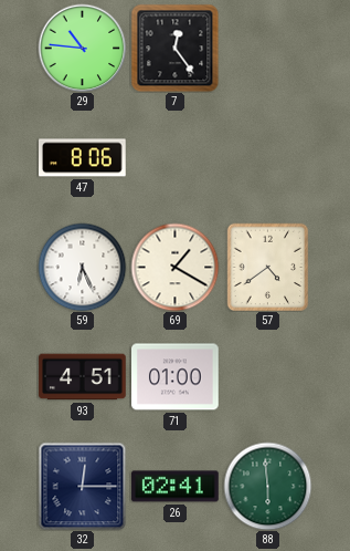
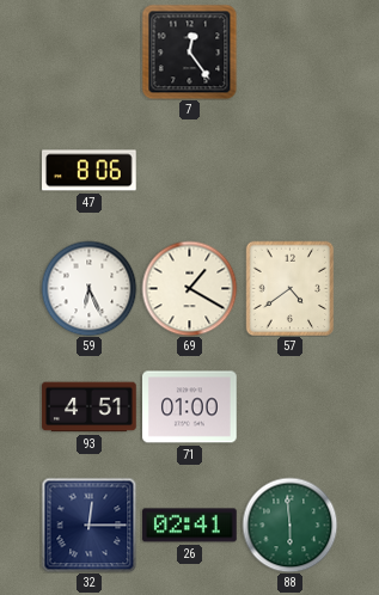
29: 10:46 -> none (82, 48)
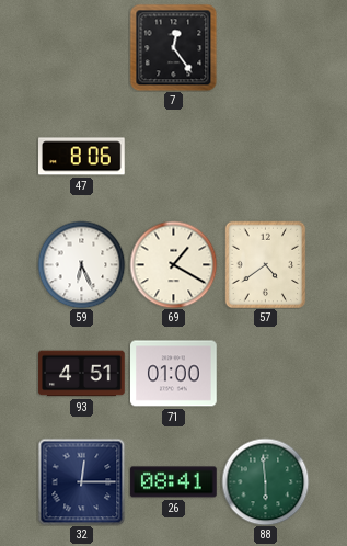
26: 02:41 -> 08:41 (174, 482)
